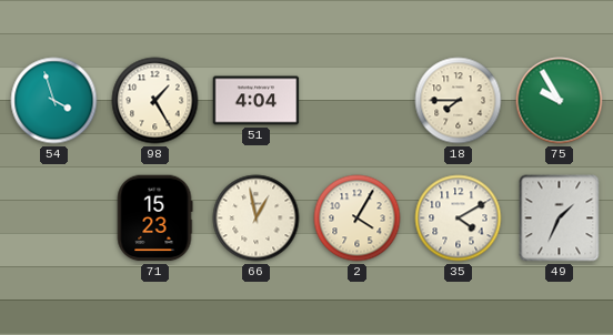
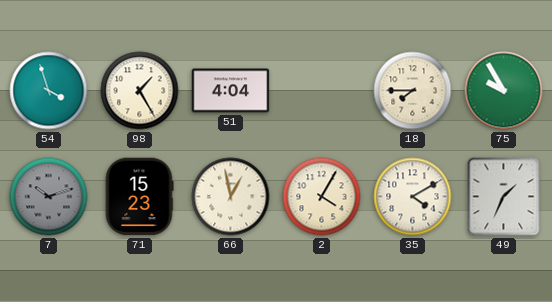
7: none -> 10:12 (49, 197)
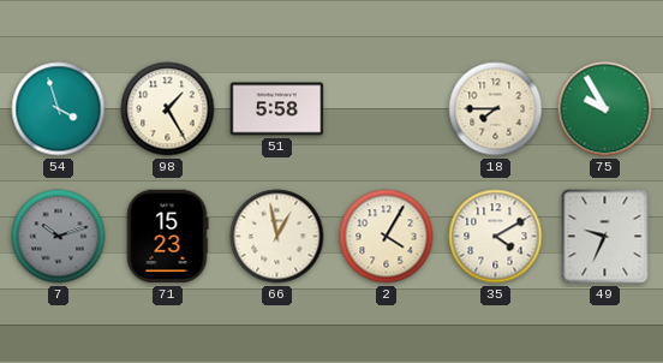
51: 4:04 -> 5:58 (277, 109)
49: 1:34 -> 9:34 (605, 237)
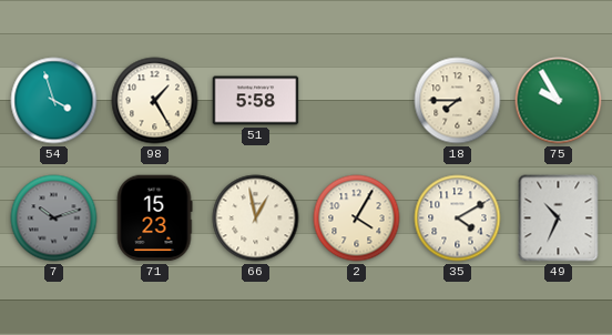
49: 9:34 -> 10:34 (559, 219)
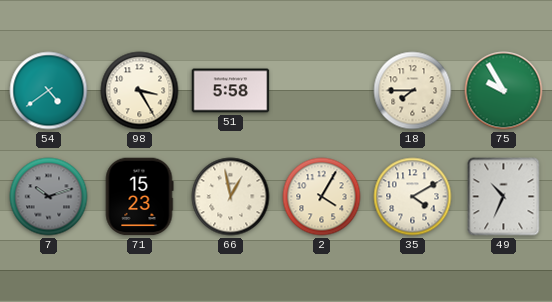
54: 3:57 -> 4:39 (49, 91)
98: 1:25 -> 3:25 (140, 91)
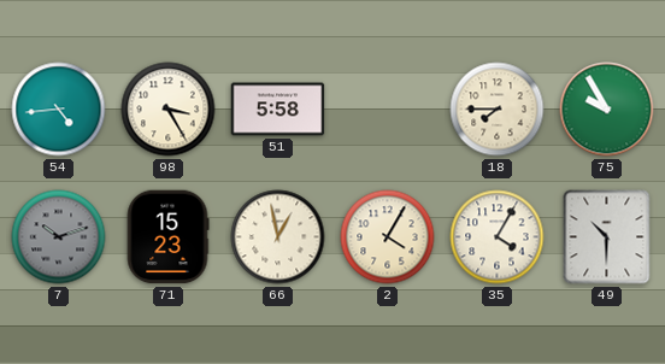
54: 4:39 -> 4:44 (59, 110)
35: 4:10 -> 4:05 (498, 237)
49: 10:34 -> 10:30 (607, 237)
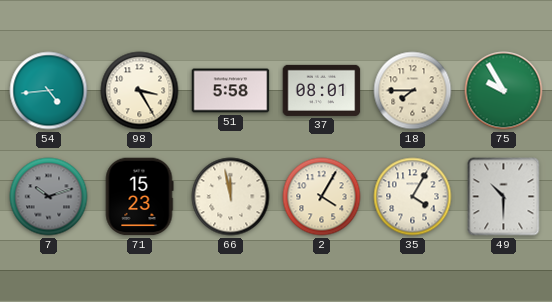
37: none -> 08:01 (322, 90)
66: 12:58 -> 11:58 (231, 197)
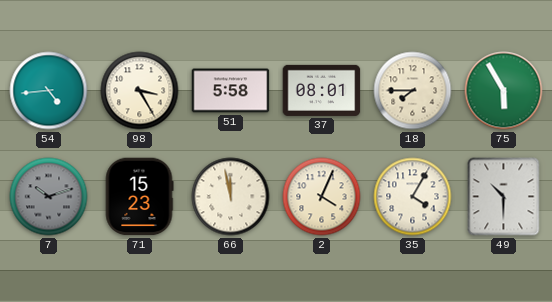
75: 9:55 -> 5:55 (504, 91)
2: 4:05 -> 4:04 (322, 197)
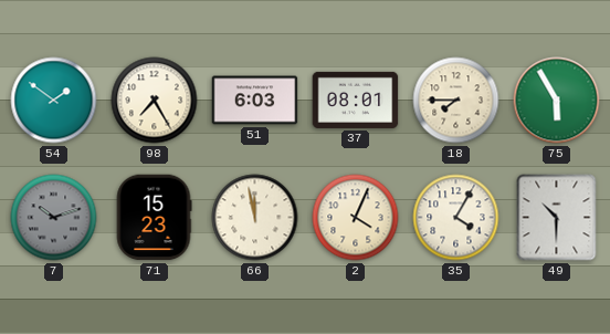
54: 4:44 -> 1:51 (54, 101)
98: 3:25 -> 7:25 (155, 101)
51: 5:58 -> 6:03 (255, 101)
